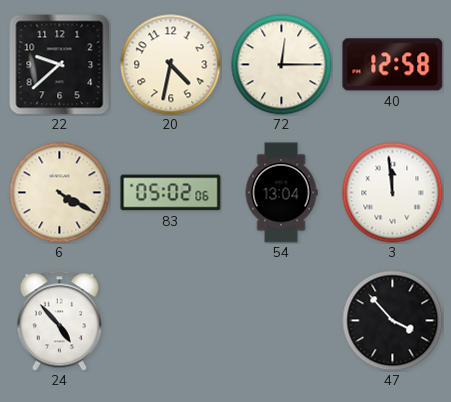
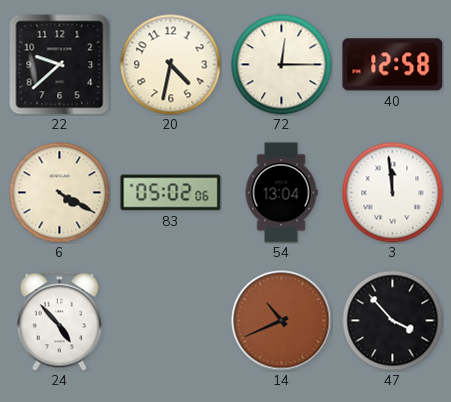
14: none -> 10:41 (282, 321)
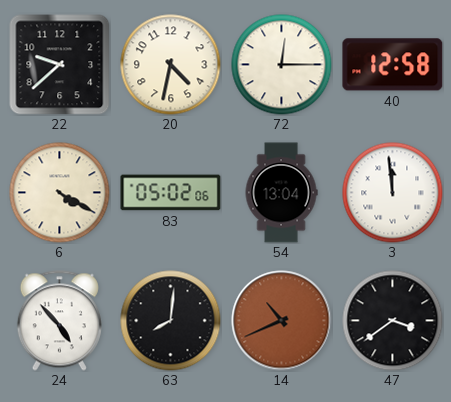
63: none -> 8:01 (171, 321)
47: 3:53 -> 3:39 (393, 321)
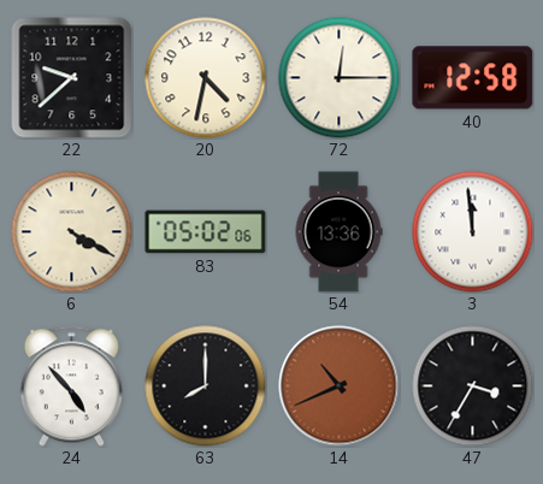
54: 13:04 -> 13:36 (338, 232)
63: 8:01 -> 8:00 (206, 386)
47: 3:39 -> 3:35 (473, 386)
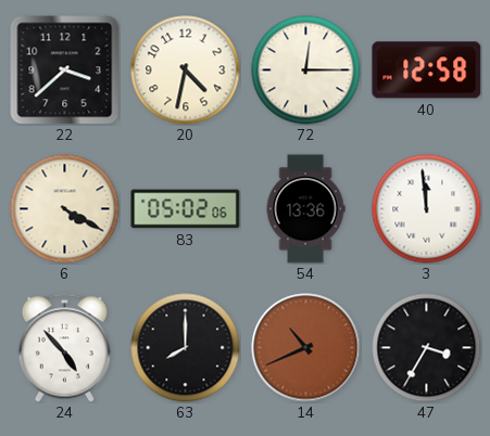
22: 9:38 -> 3:38 (64, 70)
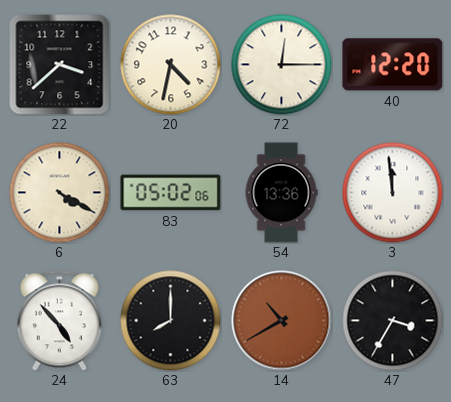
40: 12:58 -> 12:20 (393, 65)
14: 10:41 -> 10:40 (282, 321)
